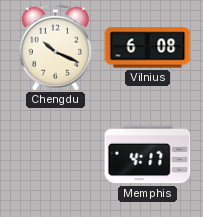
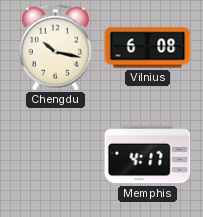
Chengdu: 10:19 -> 10:17 (55, 47)
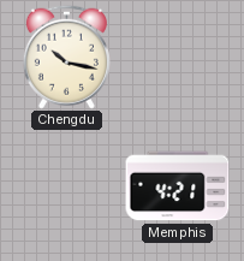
Vilnius: 6:08 -> none (148, 48)
Memphis: 4:17 -> 4:21 (178, 186)
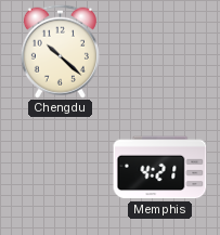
Chengdu: 10:17 -> 10:22 (60, 51)
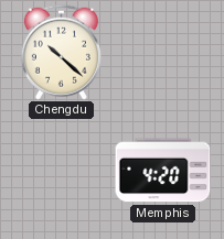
Memphis: 4:21 -> 4:20 (163, 171)
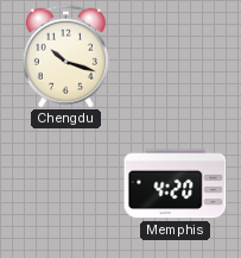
Chengdu: 10:22 -> 10:18 (65, 56)
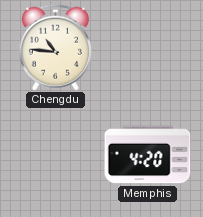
Chengdu: 10:18 -> 10:46 (55, 47)
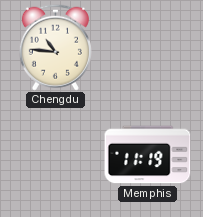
Memphis: 4:20 -> 11:19 (148, 155)
